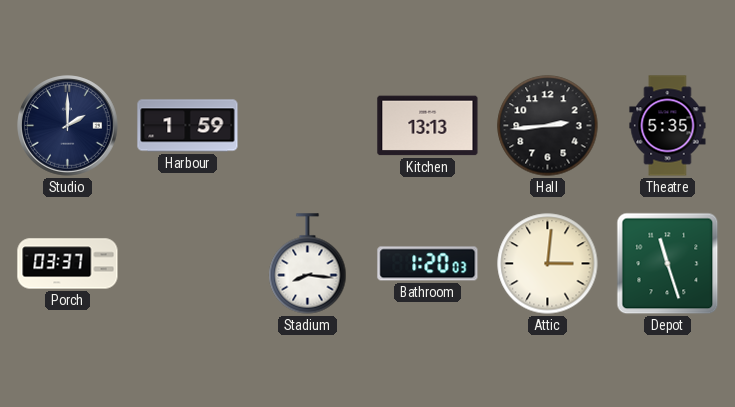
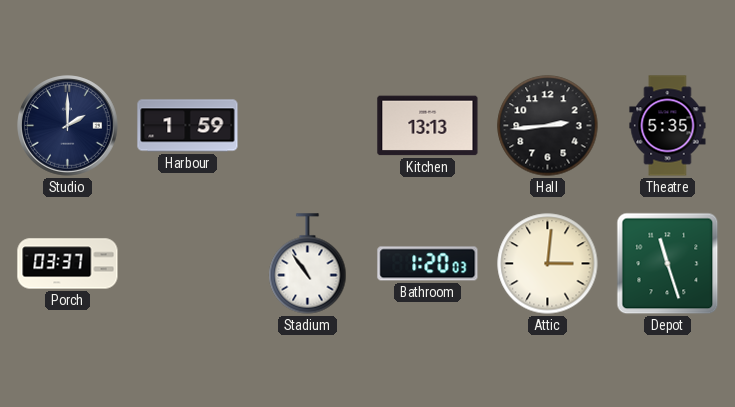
Stadium: 8:16 -> 10:54 (308, 264)
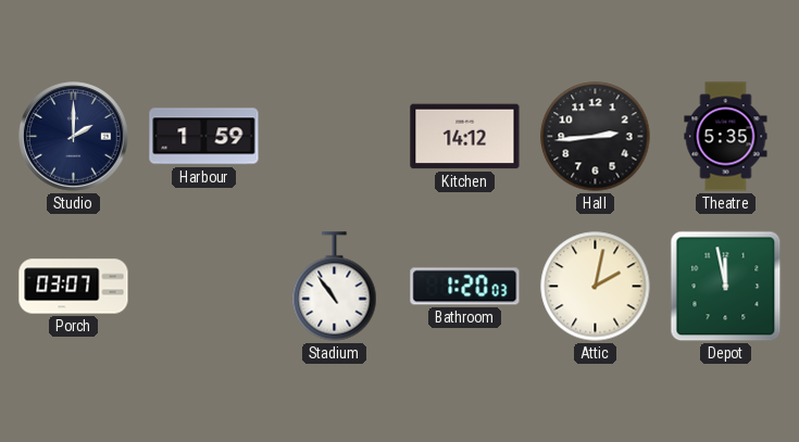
Kitchen: 13:13 -> 14:12 (465, 137)
Porch: 03:37 -> 03:07 (74, 287)
Attic: 3:01 -> 2:02 (596, 287)
Depot: 11:27 -> 11:58 (726, 287)
